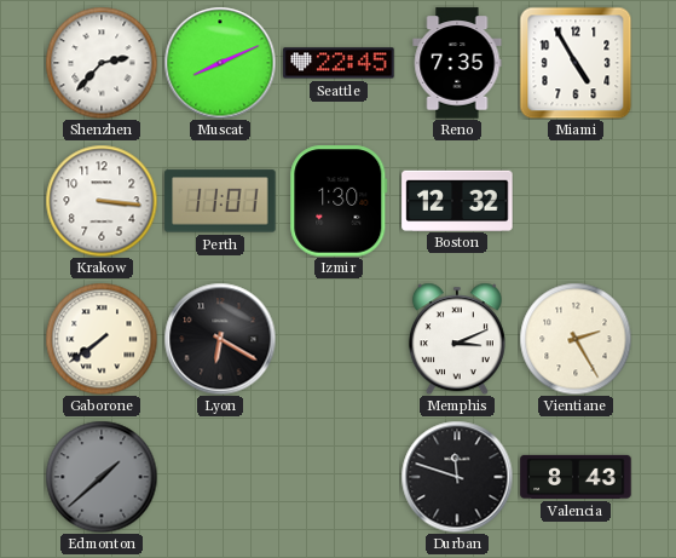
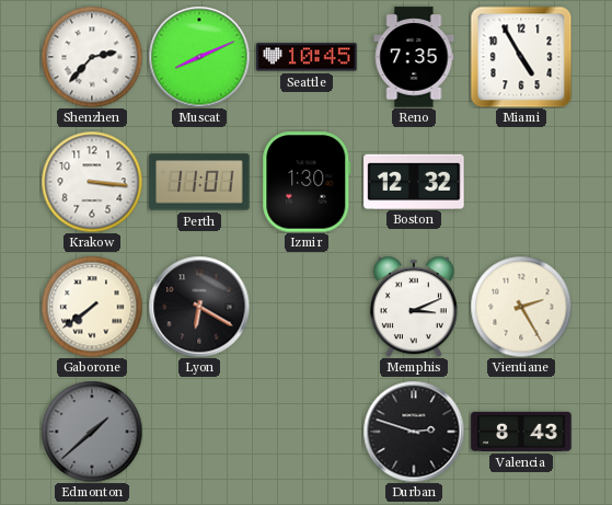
Seattle: 22:45 -> 10:45 (307, 57)
Durban: 11:48 -> 2:48 (414, 432)
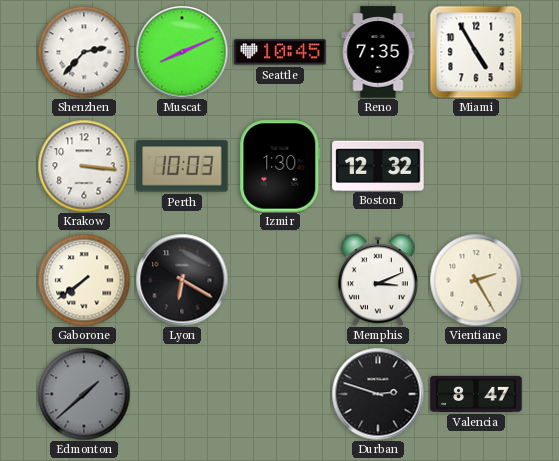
Perth: 11:01 -> 10:03 (182, 166)
Valencia: 8:43 -> 8:47 (476, 394)
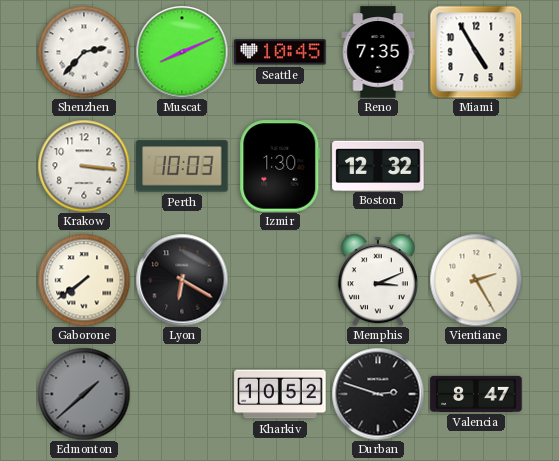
Kharkiv: none -> 10:52 (280, 394)
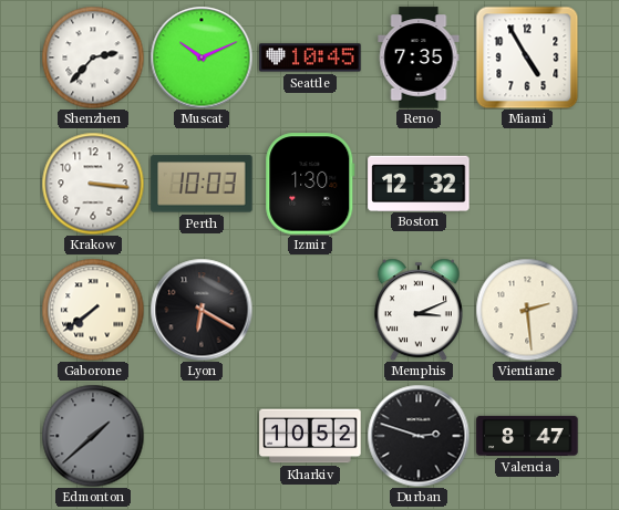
Muscat: 8:11 -> 10:11 (202, 58)
Vientiane: 2:25 -> 2:29 (527, 310)
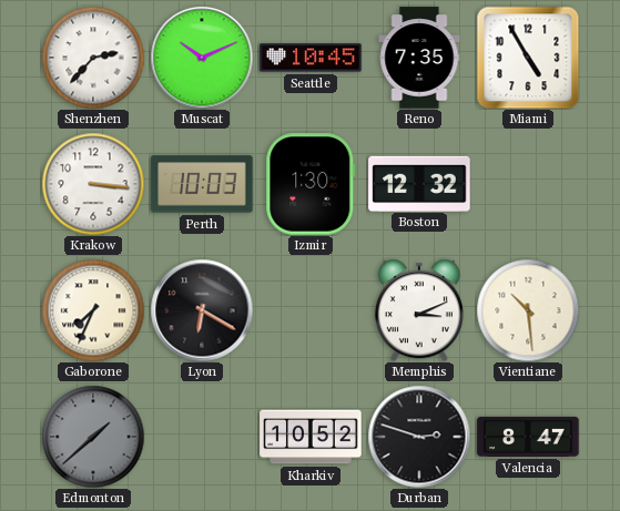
Gaborone: 7:39 -> 7:34 (93, 310)
Vientiane: 2:29 -> 10:29 (528, 310)
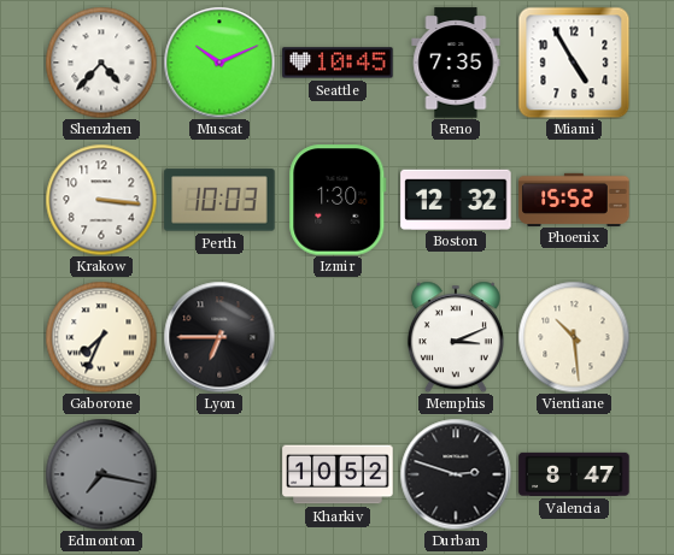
Shenzhen: 2:37 -> 4:37 (101, 63)
Phoenix: none -> 15:52 (574, 199)
Lyon: 6:20 -> 6:45 (219, 337)
Edmonton: 1:38 -> 7:17 (101, 474)
